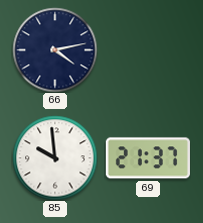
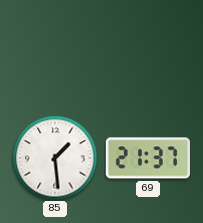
66: 4:13 -> none (55, 50)
85: 9:59 -> 1:29 (55, 158)
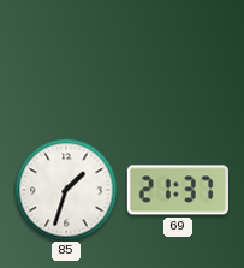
85: 1:29 -> 1:33 (66, 190)
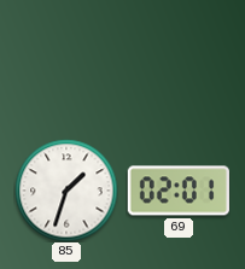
69: 21:37 -> 02:01 (179, 191)
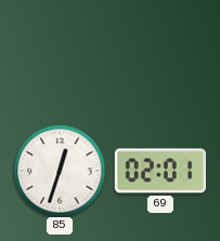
85: 1:33 -> 12:33 (60, 171)
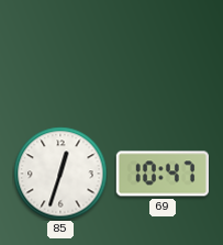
69: 02:01 -> 10:47 (163, 174)
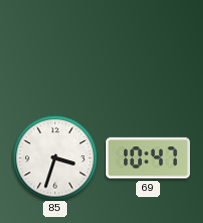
85: 12:33 -> 3:33 (55, 158)
